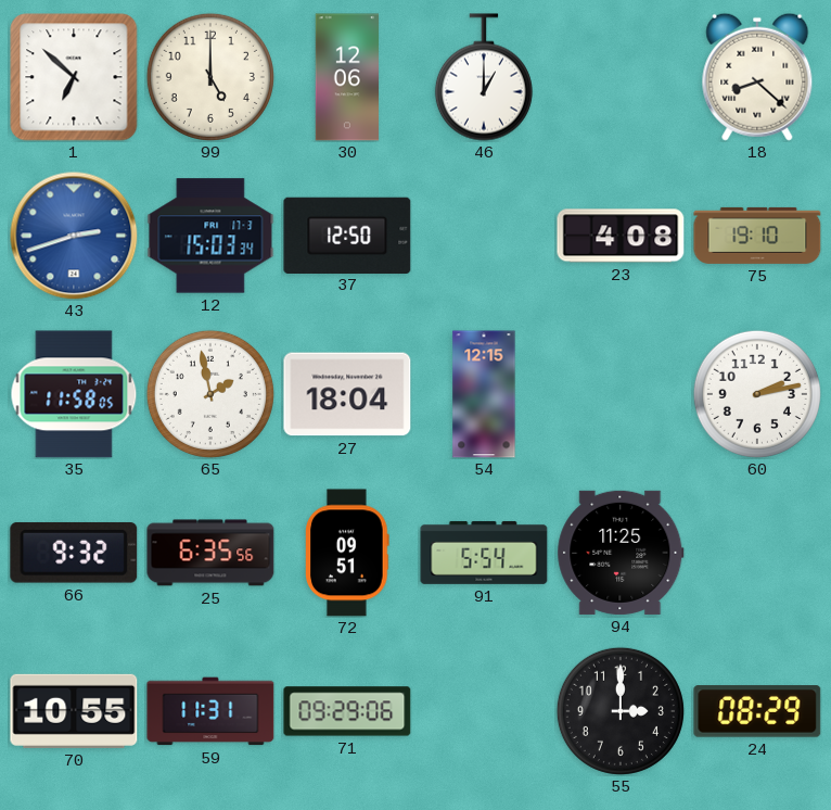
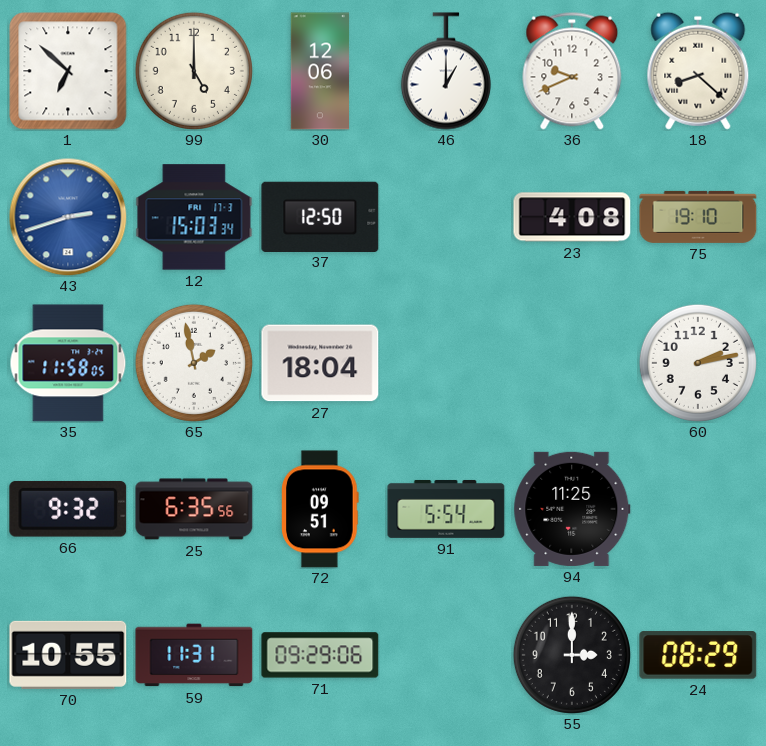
36: none -> 9:41 (572, 71)
54: 12:15 -> none (484, 394)
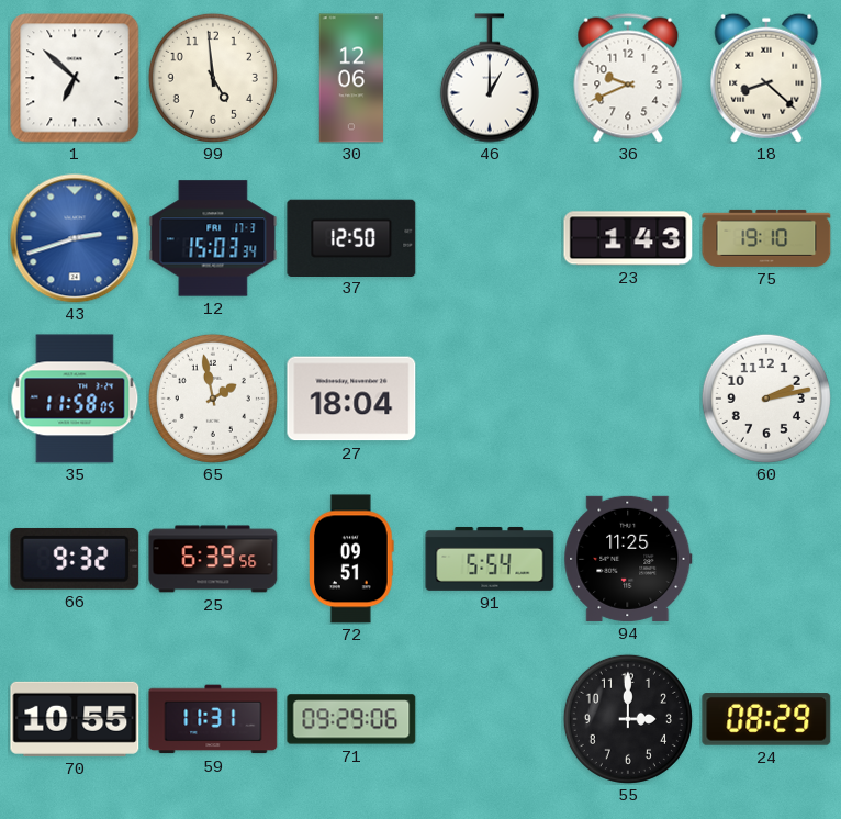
99: 5:00 -> 4:59 (213, 78)
23: 4:08 -> 1:43 (628, 238)
25: 6:35 -> 6:39 (213, 559)
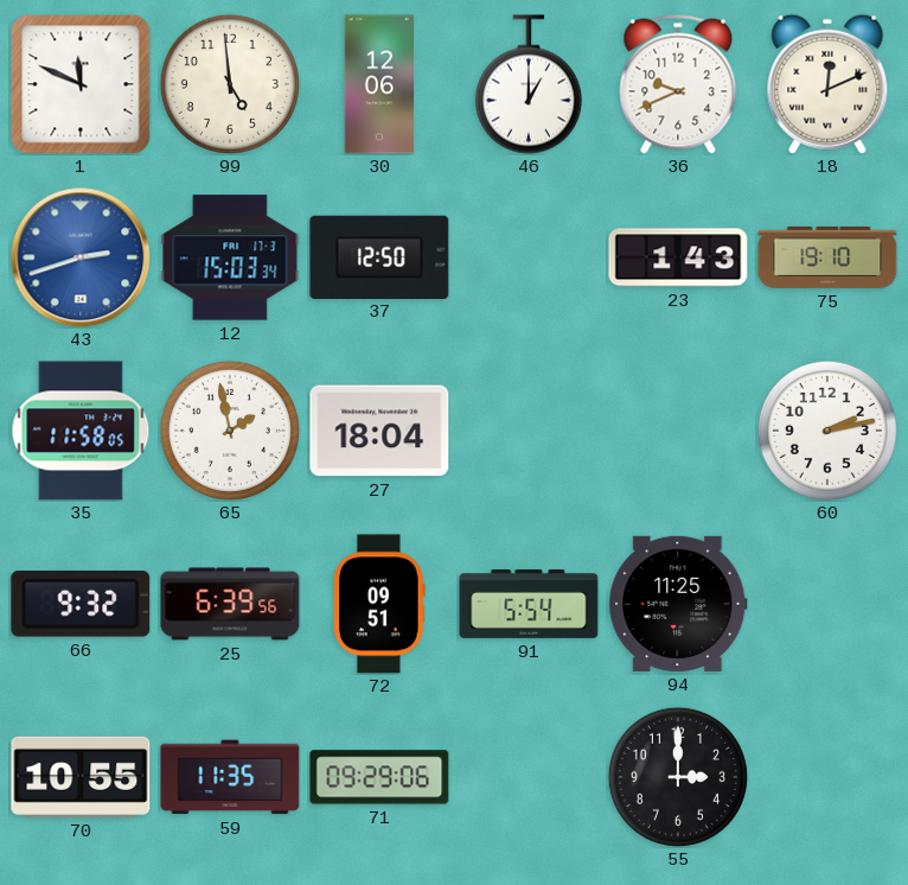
1: 6:52 -> 11:49 (81, 84)
18: 8:22 -> 12:11 (827, 84)
59: 11:31 -> 11:35 (230, 777)
24: 08:29 -> none (766, 719)
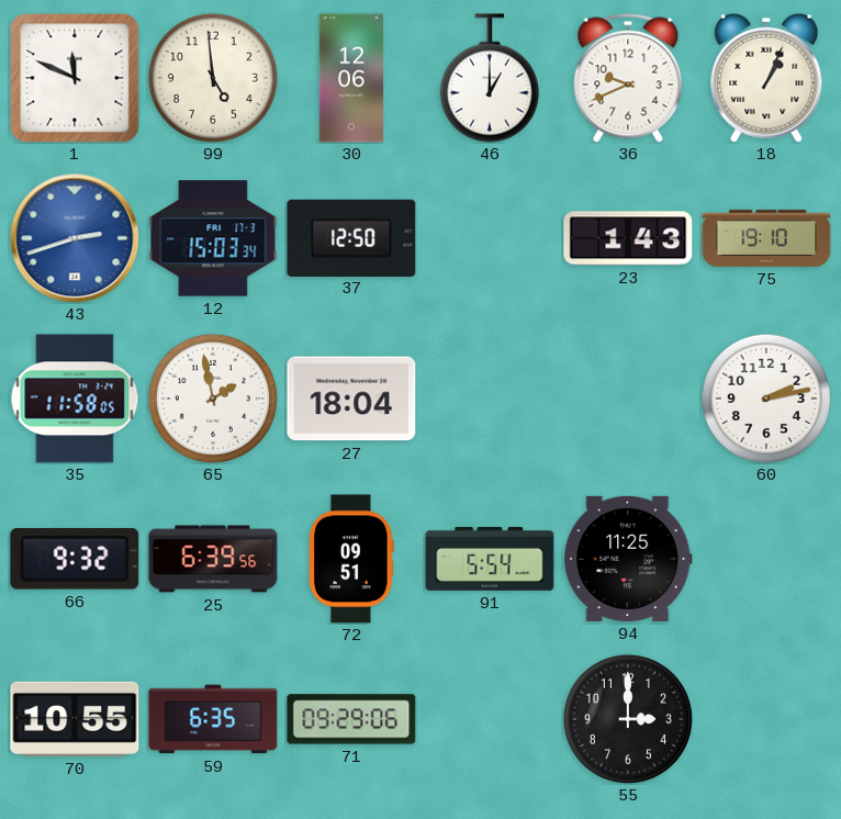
18: 12:11 -> 1:04 (766, 78)
59: 11:35 -> 6:35 (213, 719)
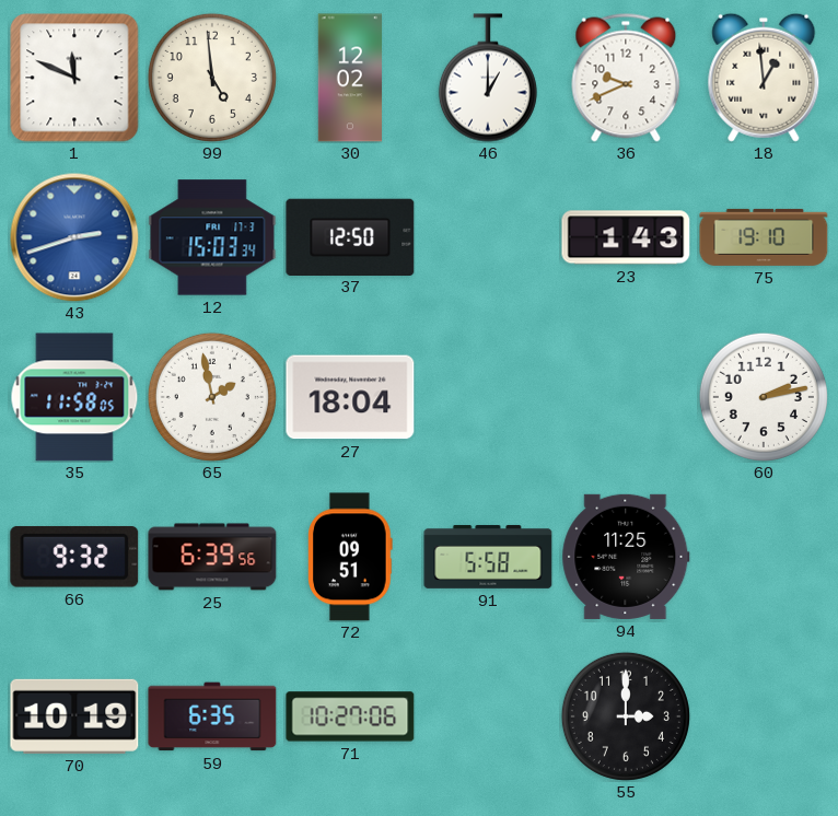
30: 12:06 -> 12:02 (350, 78)
18: 1:04 -> 12:59 (764, 78)
91: 5:54 -> 5:58 (488, 557)
70: 10:55 -> 10:19 (74, 716)
71: 09:29 -> 10:27 (350, 716)
